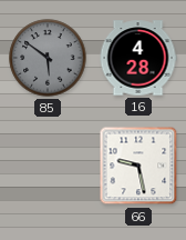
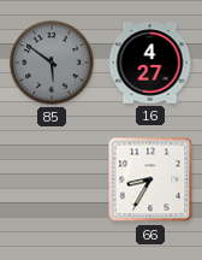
16: 4:28 -> 4:27 (150, 63)
66: 9:28 -> 8:35 (150, 179)
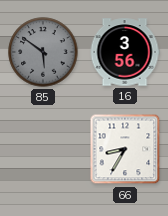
16: 4:27 -> 3:56 (125, 52)
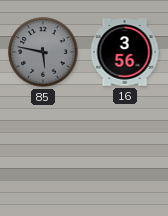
85: 5:51 -> 5:47 (43, 52)
66: 8:35 -> none (125, 149)
